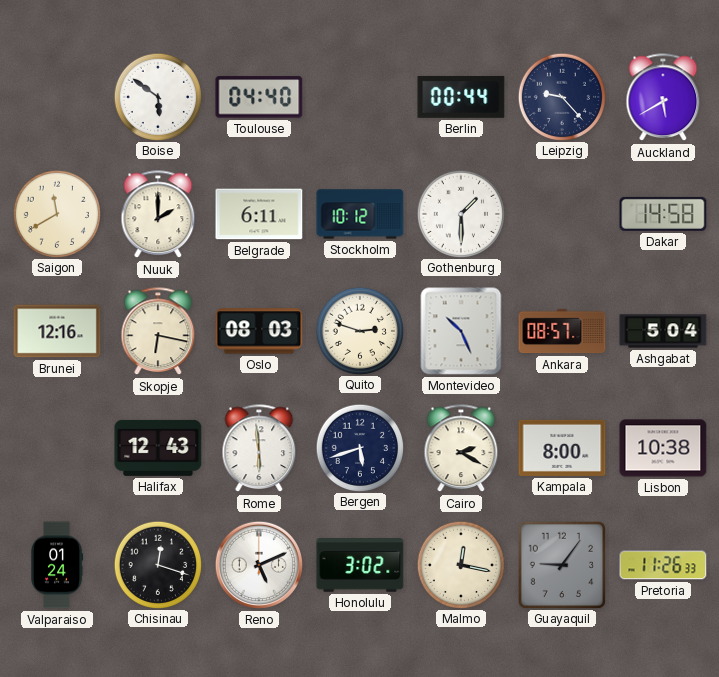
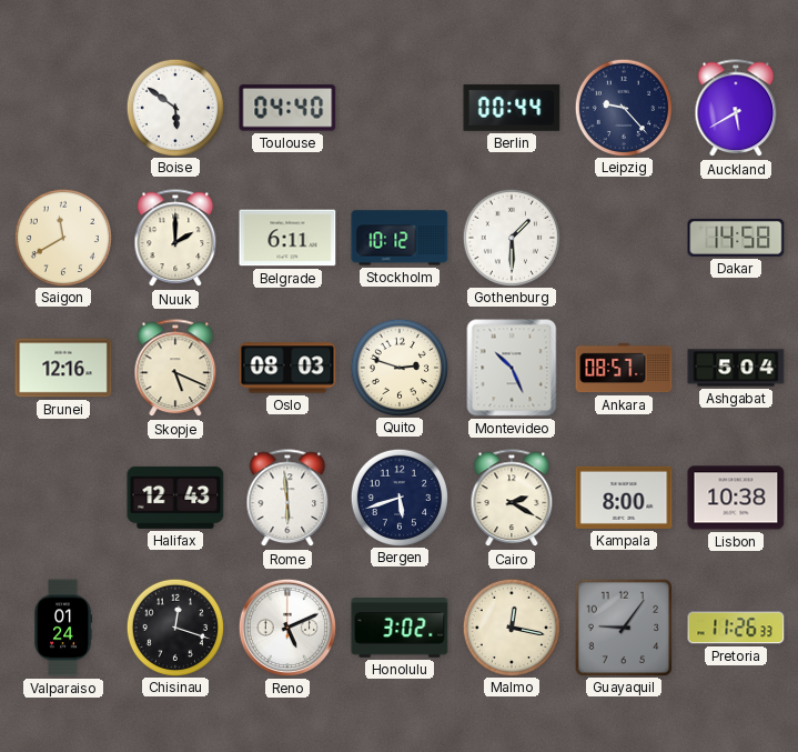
Skopje: 6:17 -> 5:19 (175, 369)
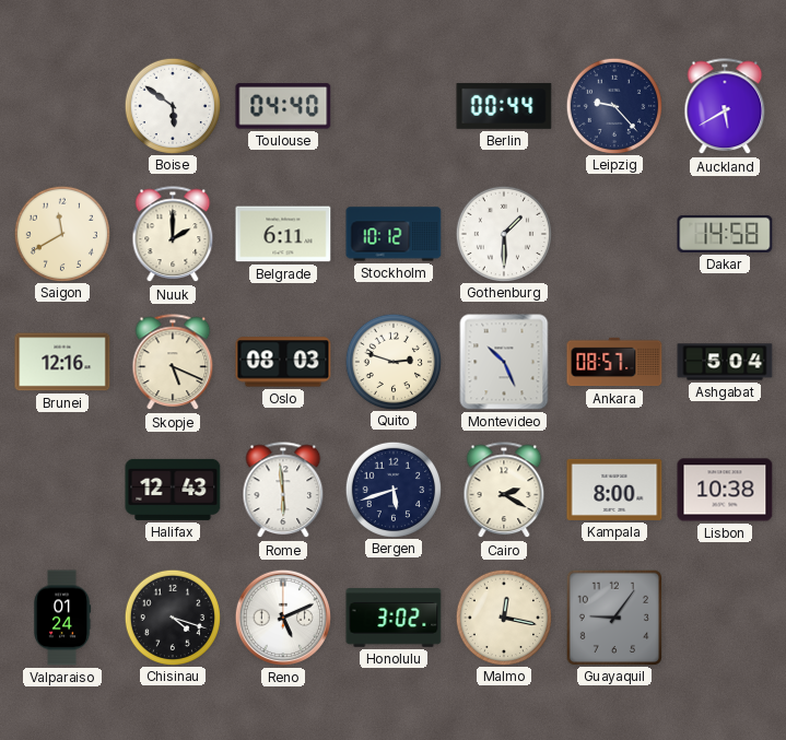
Chisinau: 12:18 -> 4:18 (172, 616)
Pretoria: 11:26 -> none (736, 628)
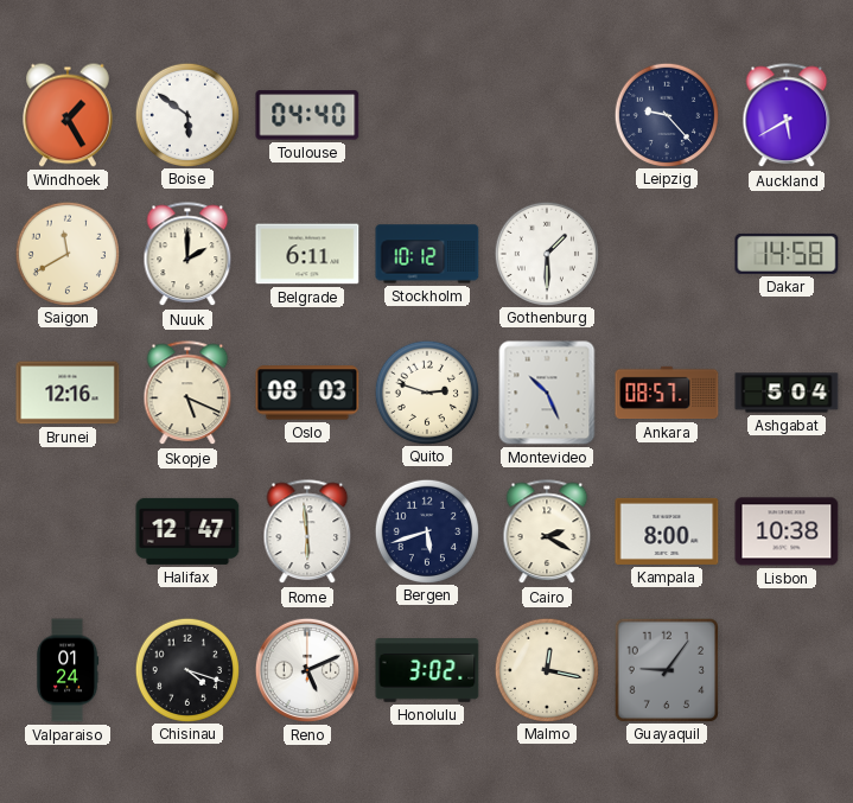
Windhoek: none -> 1:25 (69, 115)
Berlin: 00:44 -> none (504, 106)
Halifax: 12:43 -> 12:47 (187, 531)
